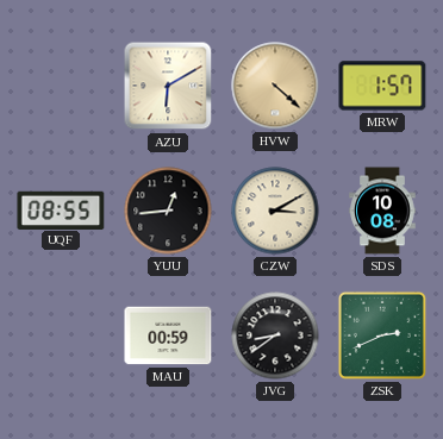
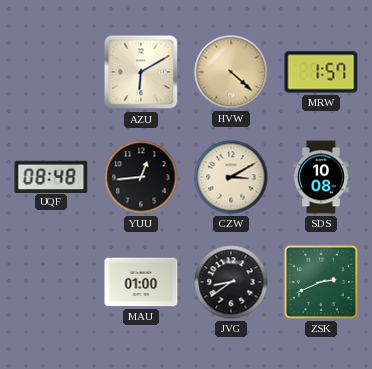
UQF: 08:55 -> 08:48 (51, 176)
MAU: 00:59 -> 01:00 (141, 282)
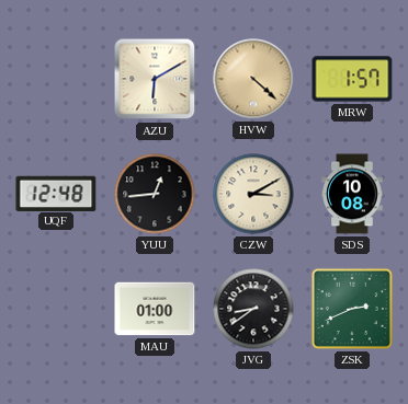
UQF: 08:48 -> 12:48 (56, 193)
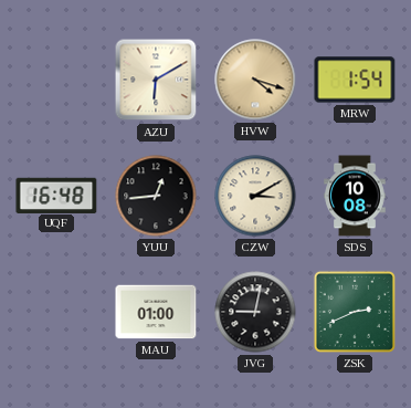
HVW: 4:22 -> 4:18 (255, 80)
MRW: 1:57 -> 1:54 (355, 80)
UQF: 12:48 -> 16:48 (56, 195)
JVG: 8:39 -> 9:02 (255, 312)
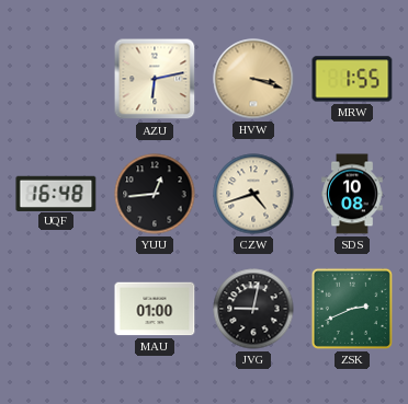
AZU: 6:10 -> 6:13 (155, 79)
HVW: 4:18 -> 3:18 (253, 79)
MRW: 1:54 -> 1:55 (352, 79)
CZW: 3:10 -> 4:42 (253, 194)
